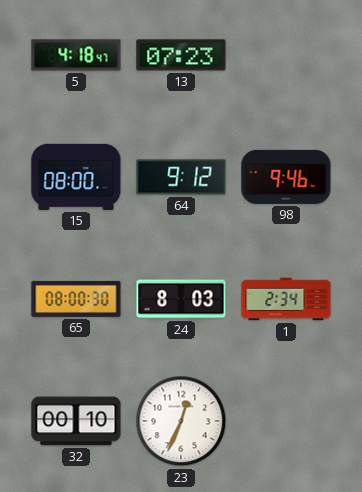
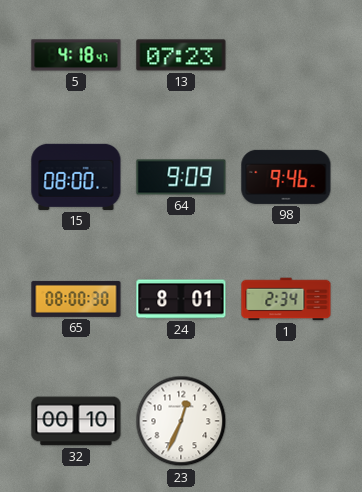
64: 9:12 -> 9:09 (181, 177)
24: 8:03 -> 8:01 (181, 299)
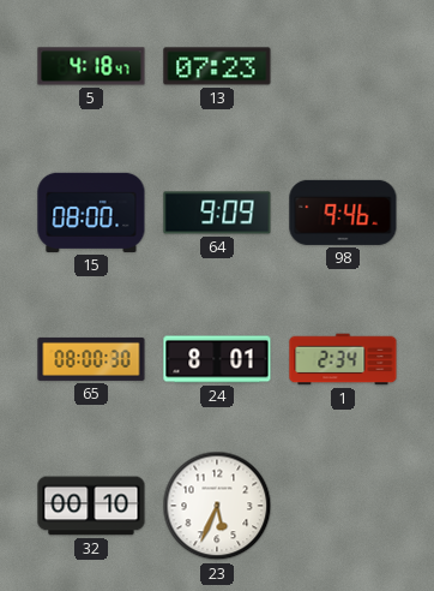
23: 12:34 -> 5:34 (217, 506)
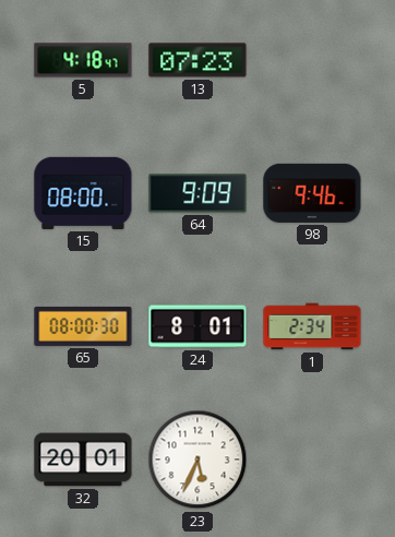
32: 00:10 -> 20:01 (83, 460)
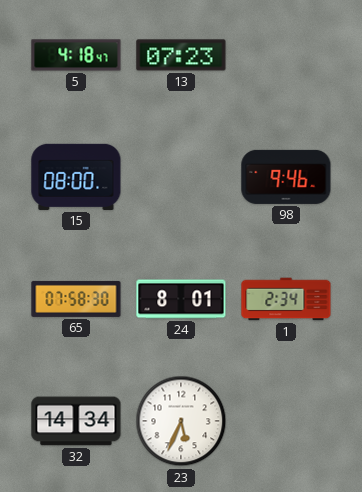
64: 9:09 -> none (197, 193)
65: 08:00 -> 07:58 (76, 299)
32: 20:01 -> 14:34 (76, 421)
